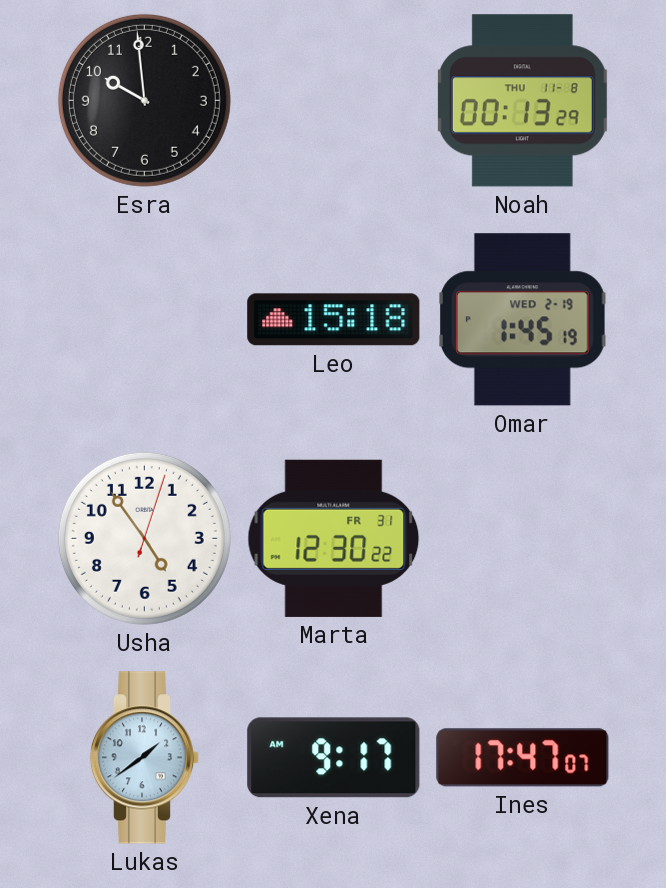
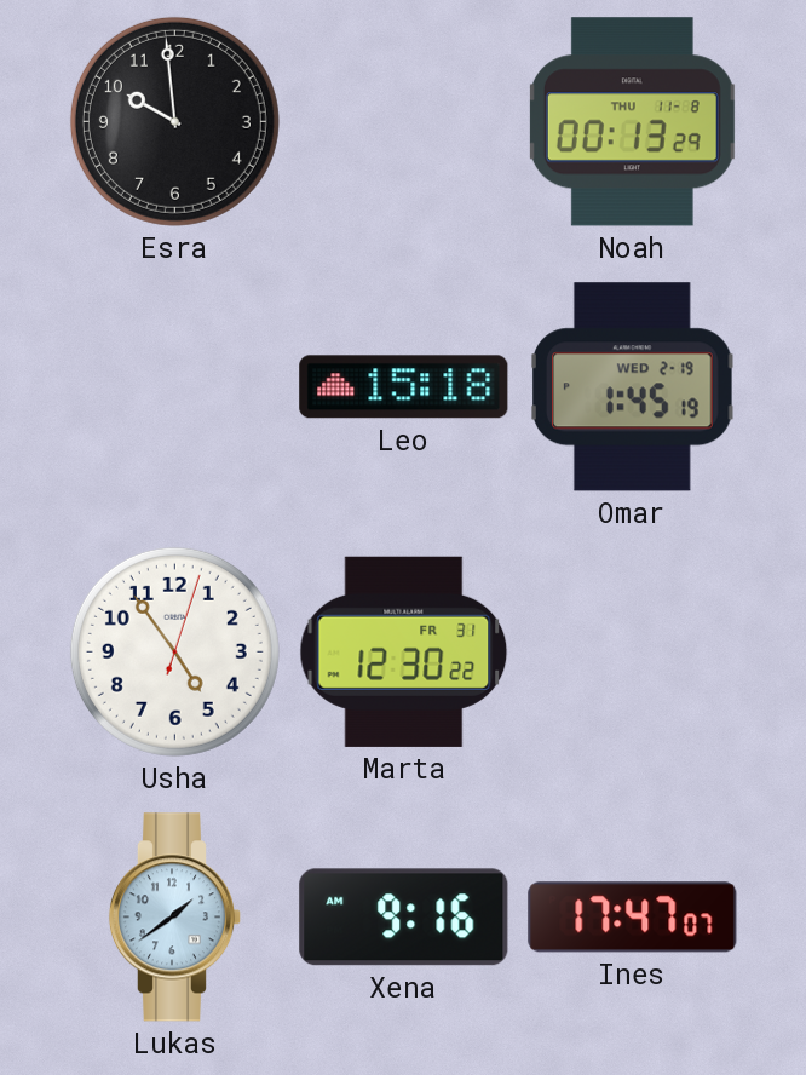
Xena: 9:17 -> 9:16 (404, 918)
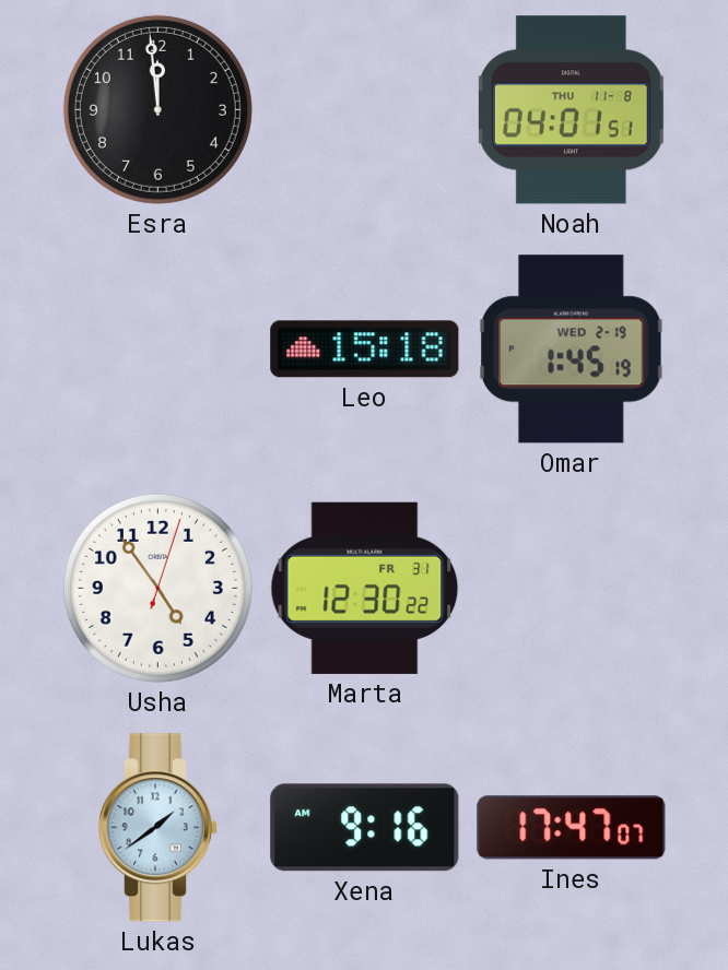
Esra: 9:59 -> 11:59 (157, 109)
Noah: 00:13 -> 04:01 (571, 110)
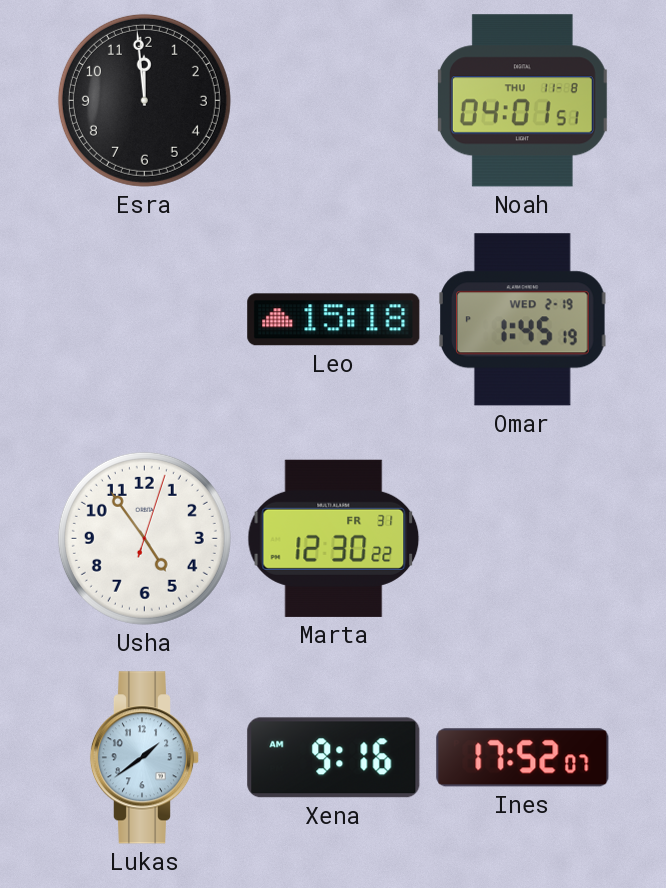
Ines: 17:47 -> 17:52 (523, 758)
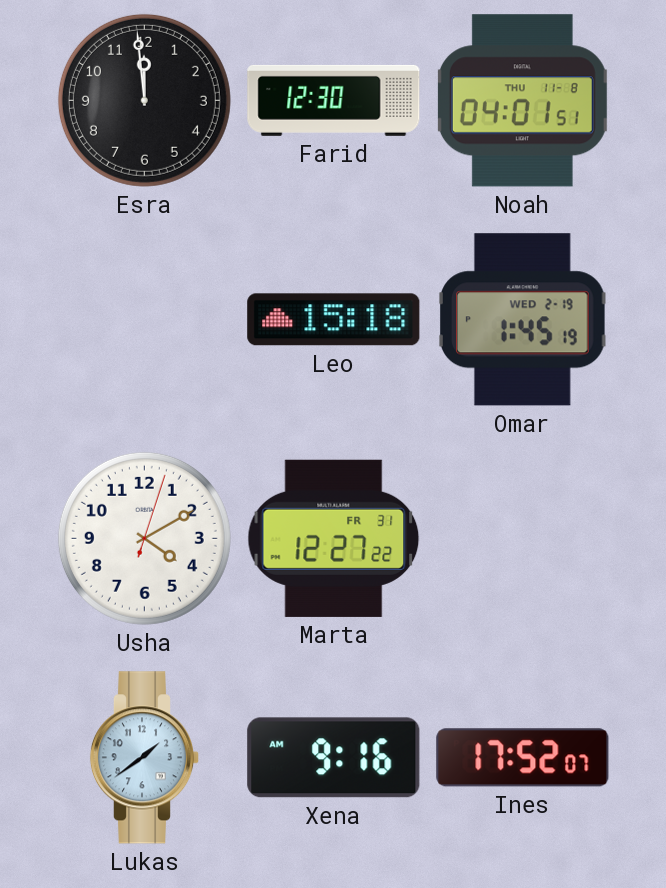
Farid: none -> 12:30 (334, 100)
Usha: 4:54 -> 4:10 (144, 538)
Marta: 12:30 -> 12:27 (334, 538)
